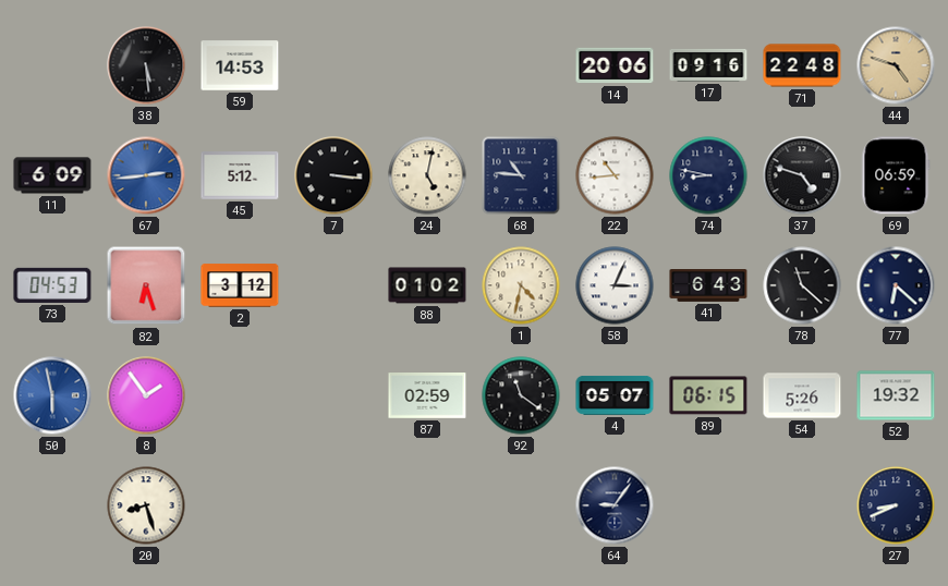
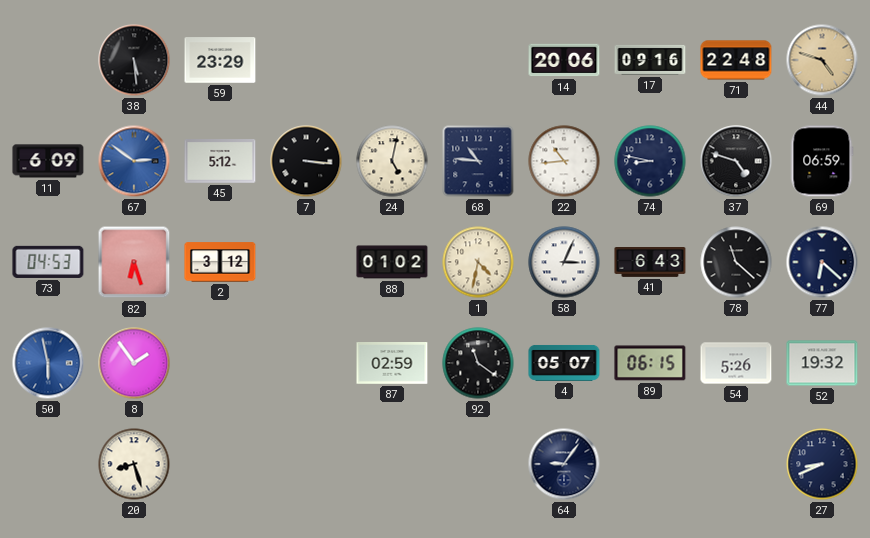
59: 14:53 -> 23:29 (220, 60)
67: 2:44 -> 2:51 (134, 161)
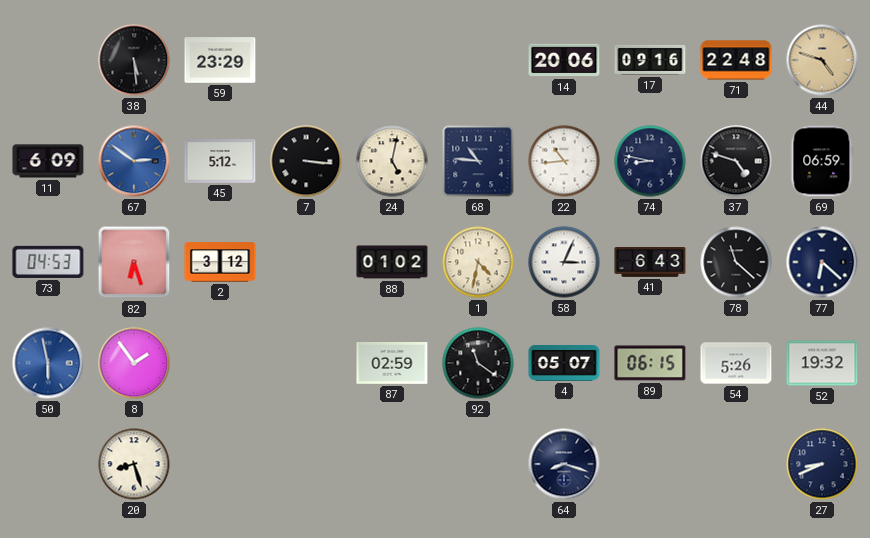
64: 9:06 -> 8:18 (564, 464)
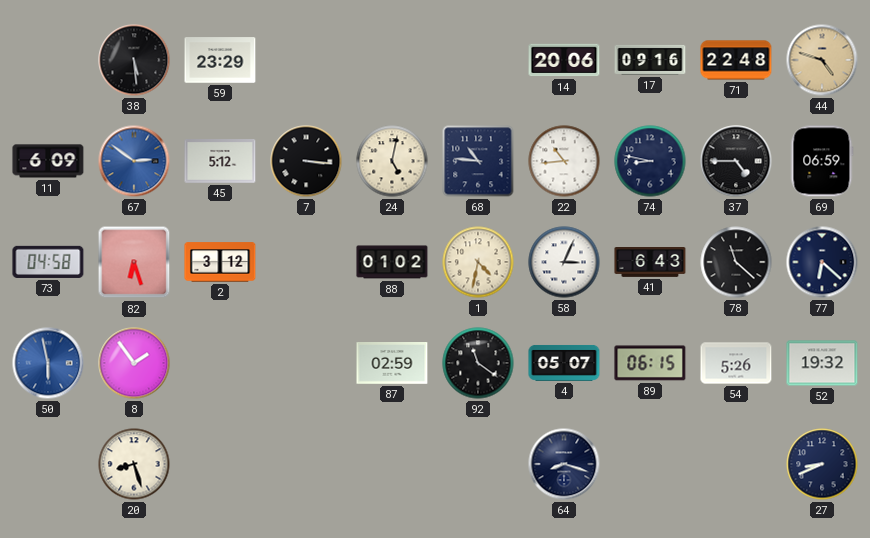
37: 4:48 -> 4:45 (736, 161)
73: 04:53 -> 04:58 (48, 262)
